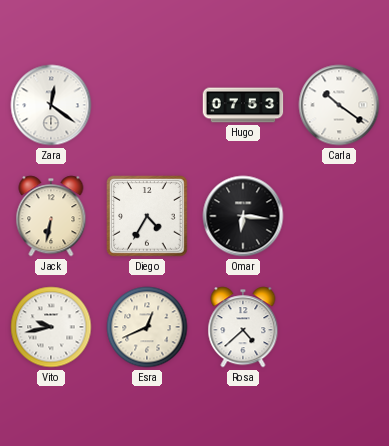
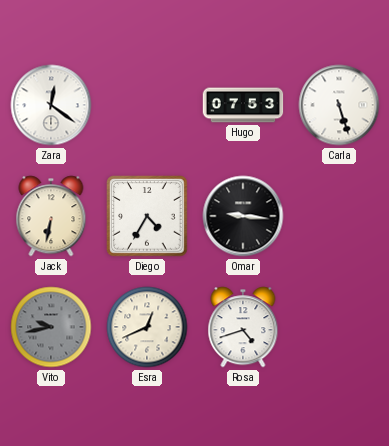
Carla: 10:21 -> 5:27 (339, 105)
Omar: 6:16 -> 9:16 (243, 216)
Vito dial: white -> grey (51, 327)
Rosa: 4:38 -> 4:42 (243, 327)
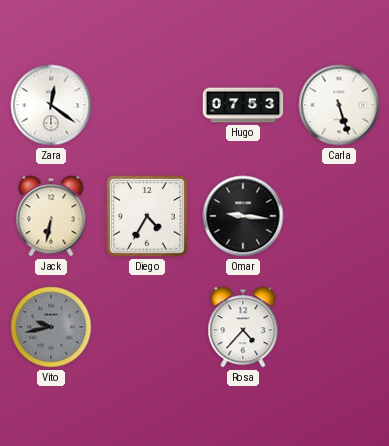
Esra: 12:41 -> none (147, 327)
Rosa: 4:42 -> 4:37 (243, 327)
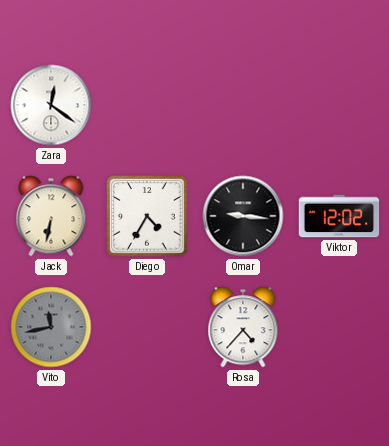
Hugo: 07:53 -> none (243, 105)
Carla: 5:27 -> none (339, 105)
Viktor: none -> 12:02 (339, 216)
Vito: 9:43 -> 11:43 (51, 327)
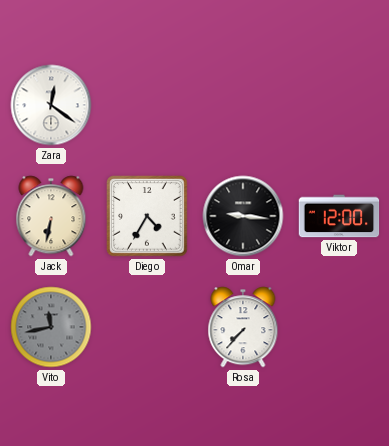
Viktor: 12:02 -> 12:00 (339, 216)
Rosa: 4:37 -> 7:37 (243, 327)
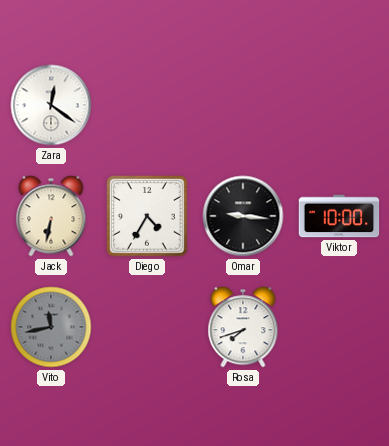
Viktor: 12:00 -> 10:00 (339, 216)
Rosa: 7:37 -> 7:42 (243, 327)
